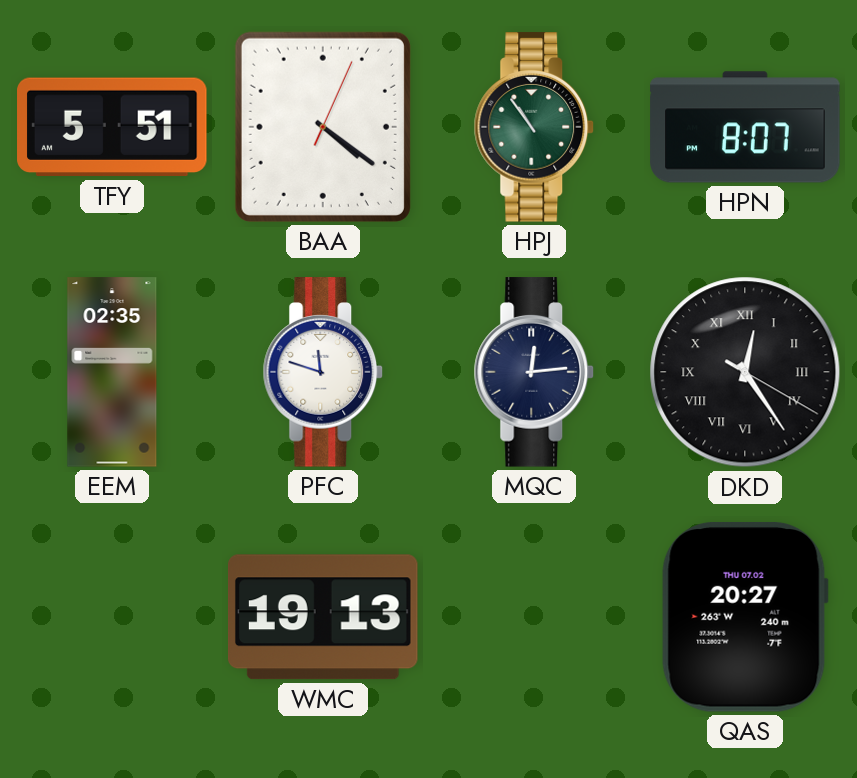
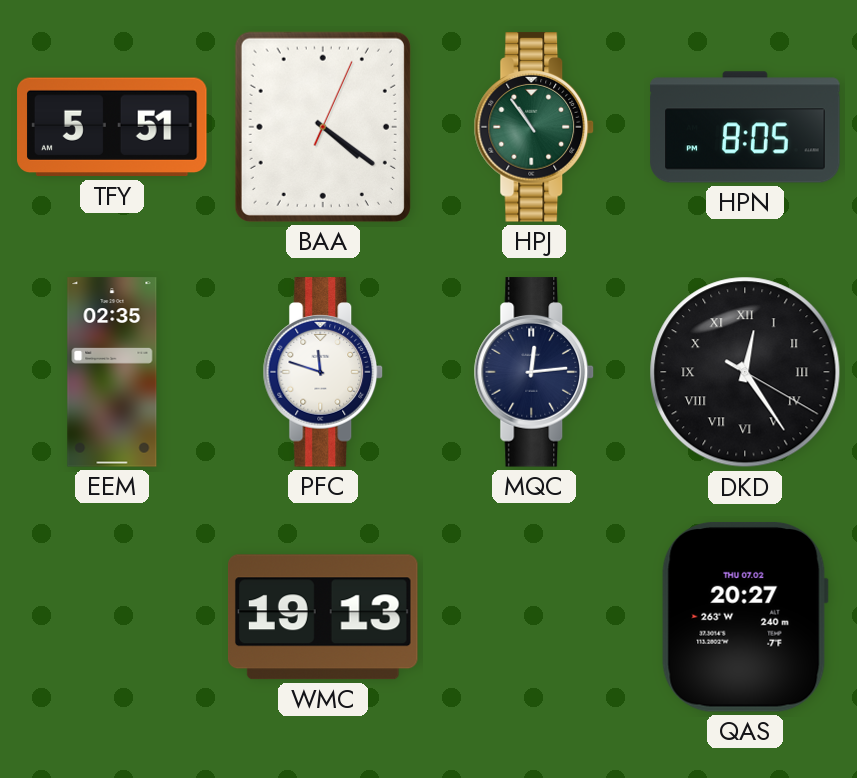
HPN: 8:07 -> 8:05 (745, 127)
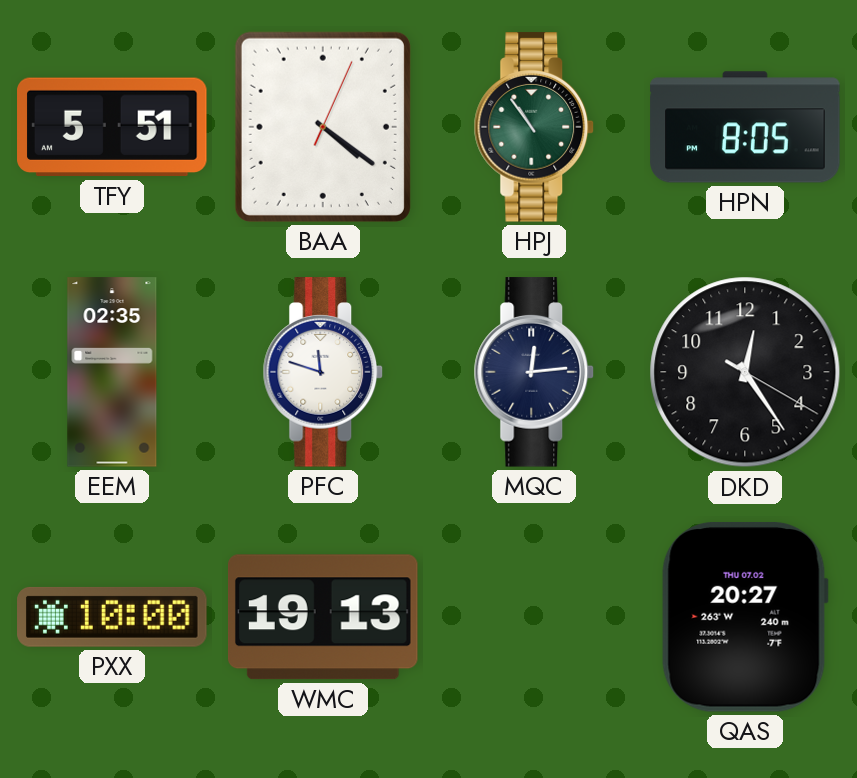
DKD numerals: Roman -> Arabic (745, 372)
PXX: none -> 10:00 (112, 617)
